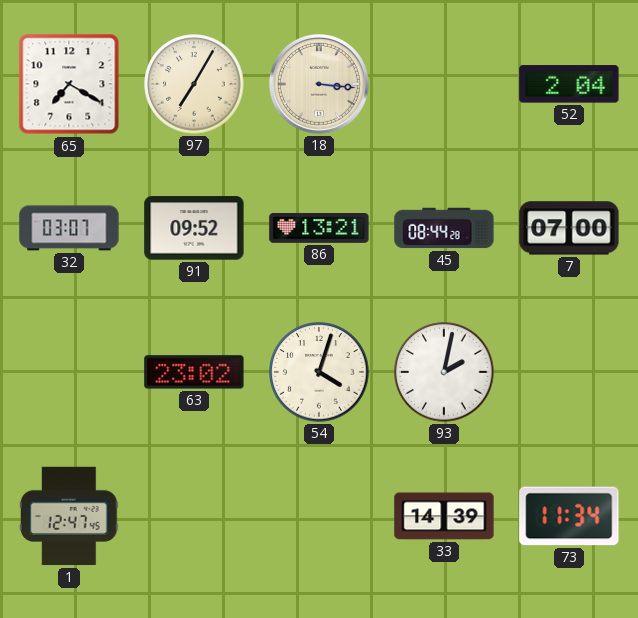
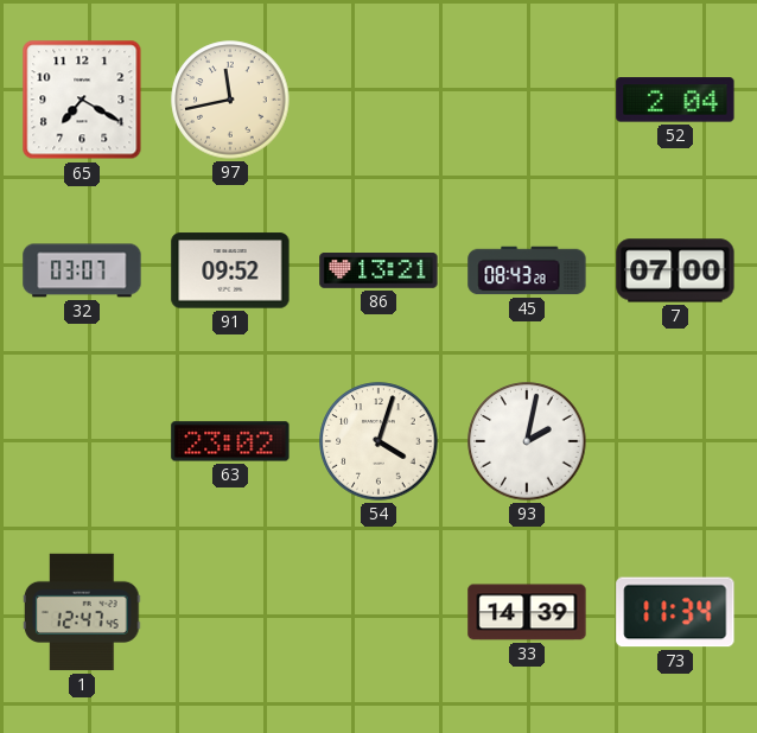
97: 7:05 -> 11:43 (230, 100)
18: 3:16 -> none (319, 84)
45: 08:44 -> 08:43 (527, 270)
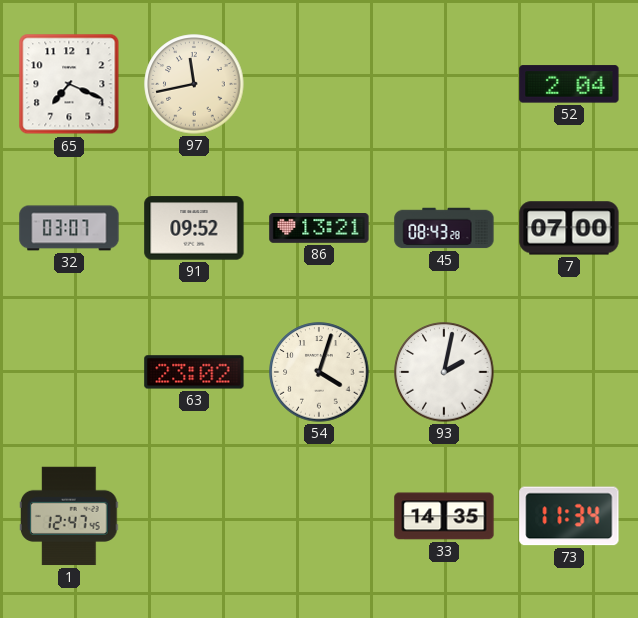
65: 7:20 -> 7:19 (69, 84)
33: 14:39 -> 14:35 (444, 516)
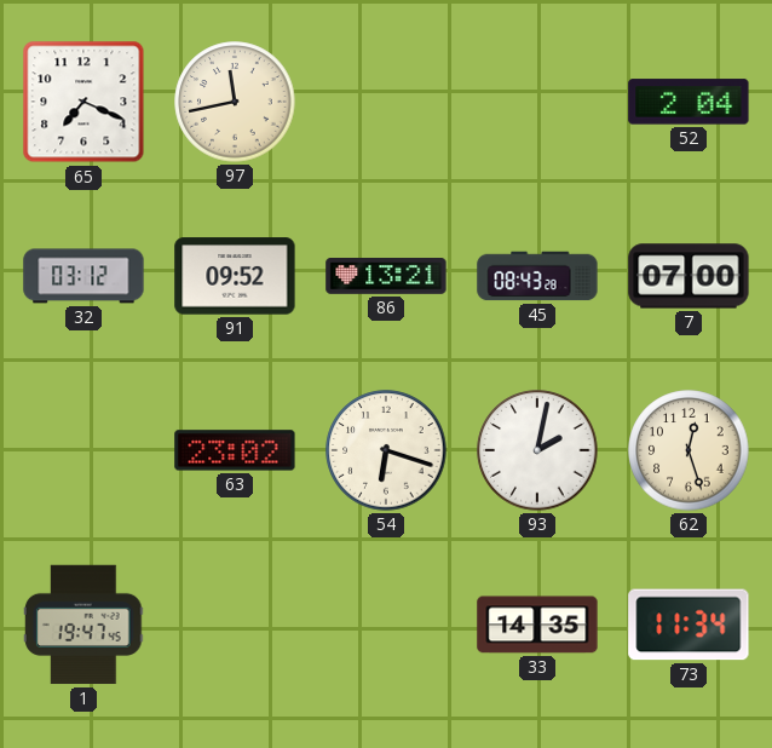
32: 03:07 -> 03:12 (83, 276)
54: 4:03 -> 6:18 (386, 450)
62: none -> 12:27 (689, 450)
1: 12:47 -> 19:47 (83, 625)
